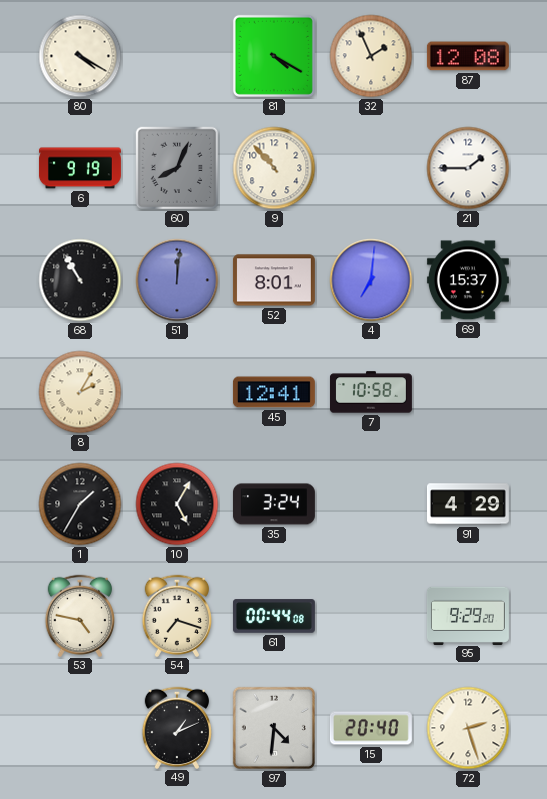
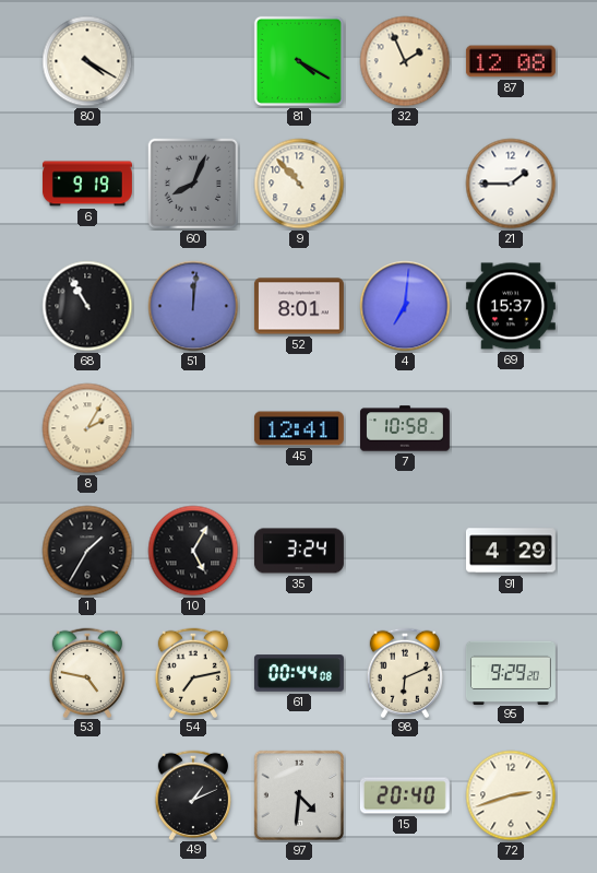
54: 7:18 -> 7:13 (192, 672)
98: none -> 6:11 (404, 672)
72: 2:27 -> 2:42 (511, 795)
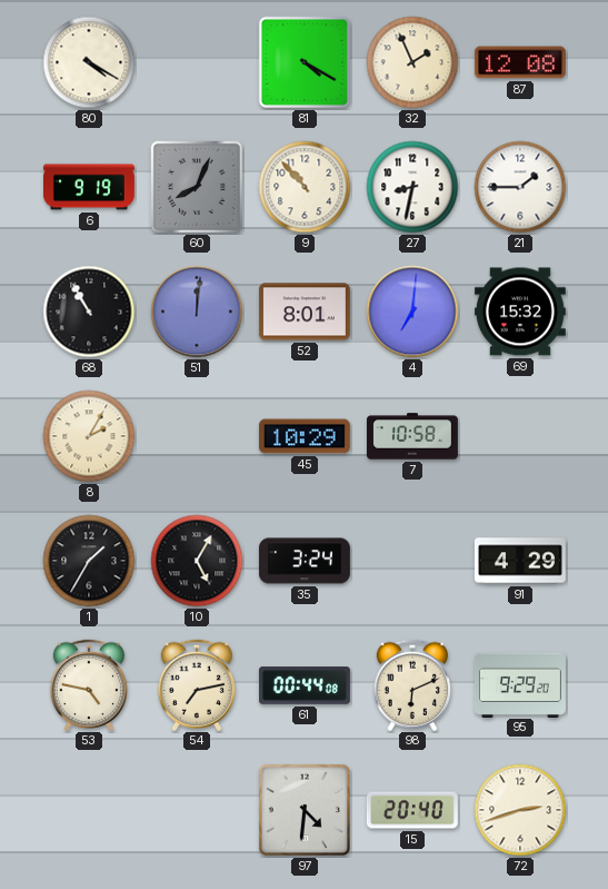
27: none -> 8:32 (412, 187)
69: 15:37 -> 15:32 (520, 312)
45: 12:41 -> 10:29 (305, 436)
49: 1:11 -> none (192, 794)
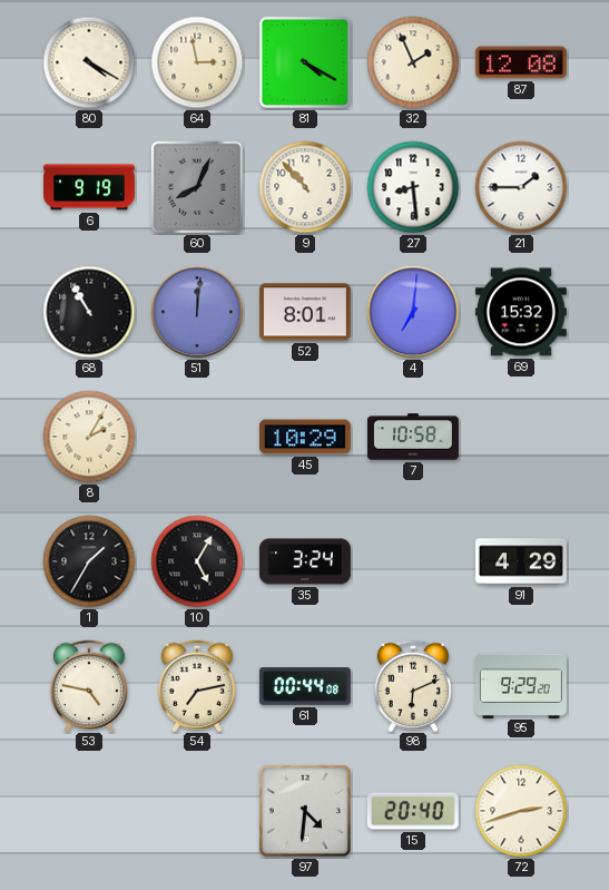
64: none -> 2:58 (197, 62)
27: 8:32 -> 8:29 (413, 187)
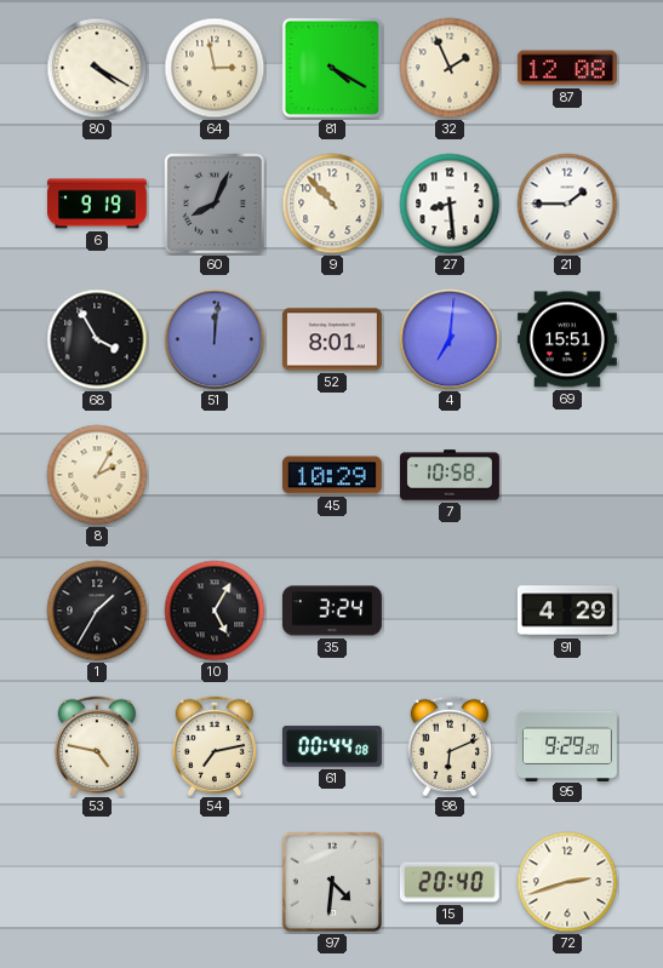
68: 10:55 -> 3:55 (97, 339)
69: 15:32 -> 15:51 (567, 339)
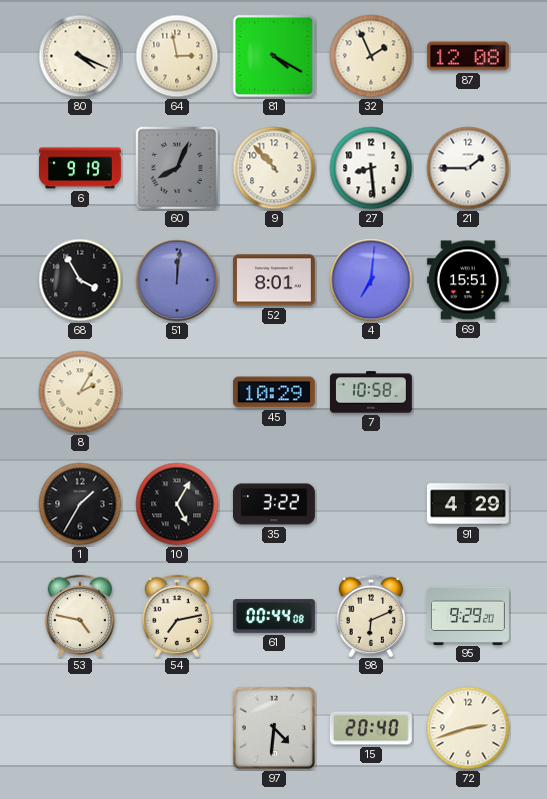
80: 4:20 -> 4:19 (80, 56)
35: 3:24 -> 3:22 (274, 504)
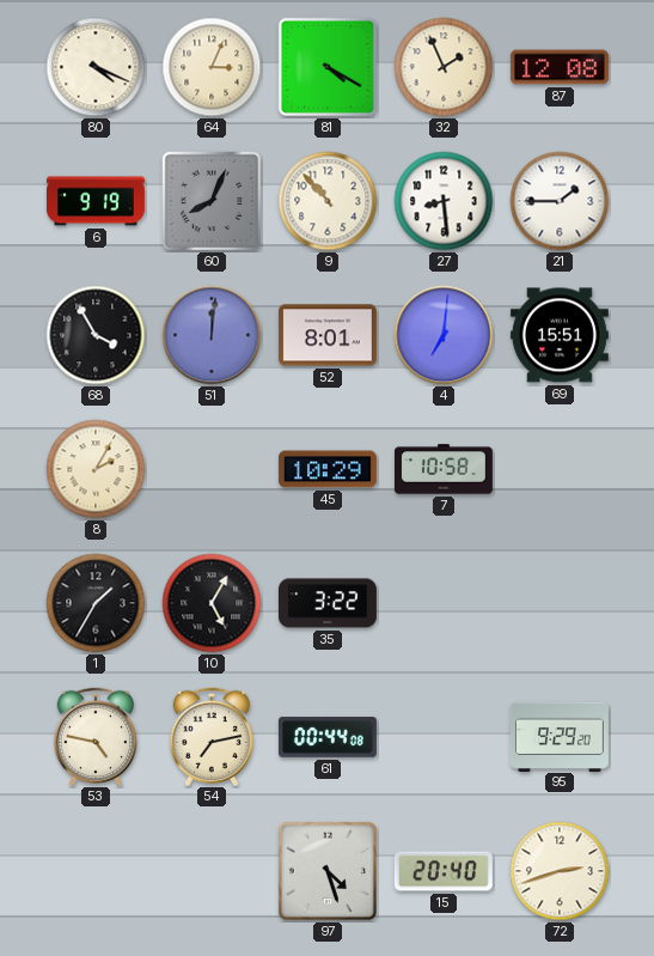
64: 2:58 -> 3:04 (212, 67)
91: 4:29 -> none (468, 504)
98: 6:11 -> none (370, 615)
97: 4:31 -> 4:27 (328, 871)
